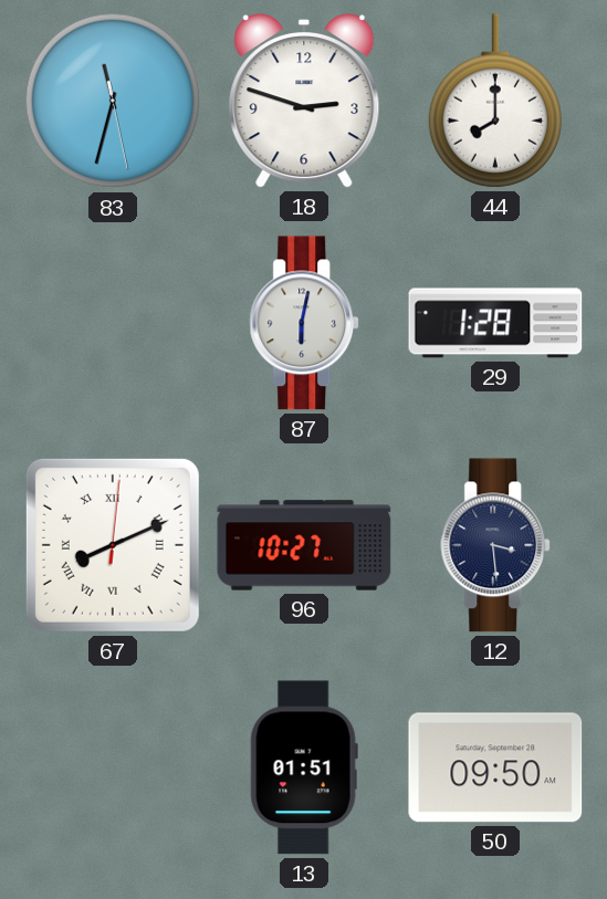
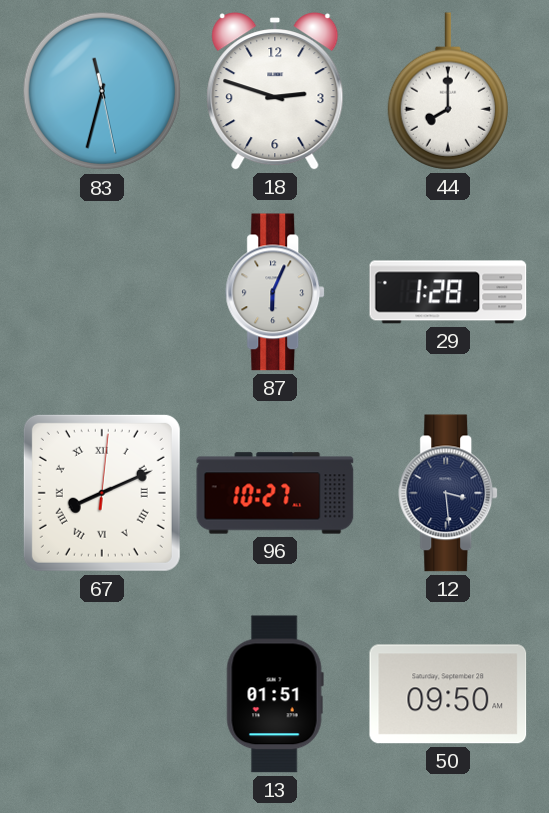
87: 6:02 -> 6:04 (276, 292)
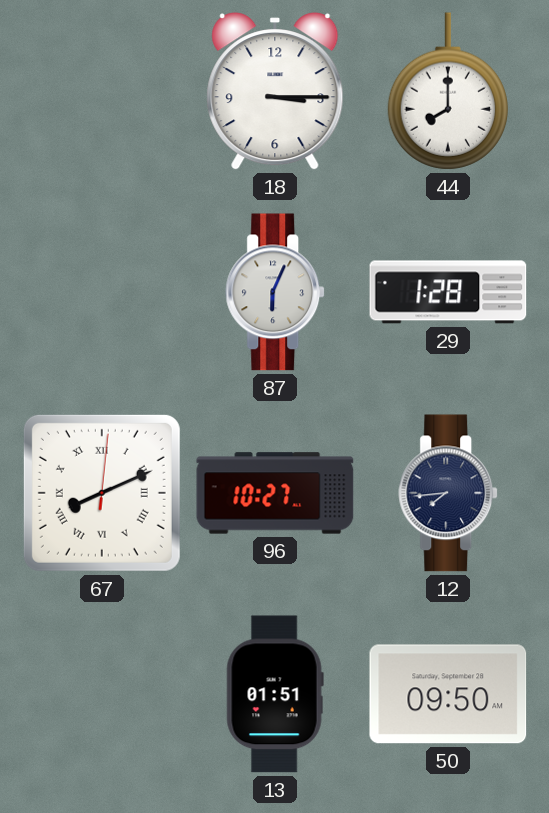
83: 11:32 -> none (102, 91)
18: 2:48 -> 3:15 (275, 91)
12: 3:29 -> 7:44 (449, 493)
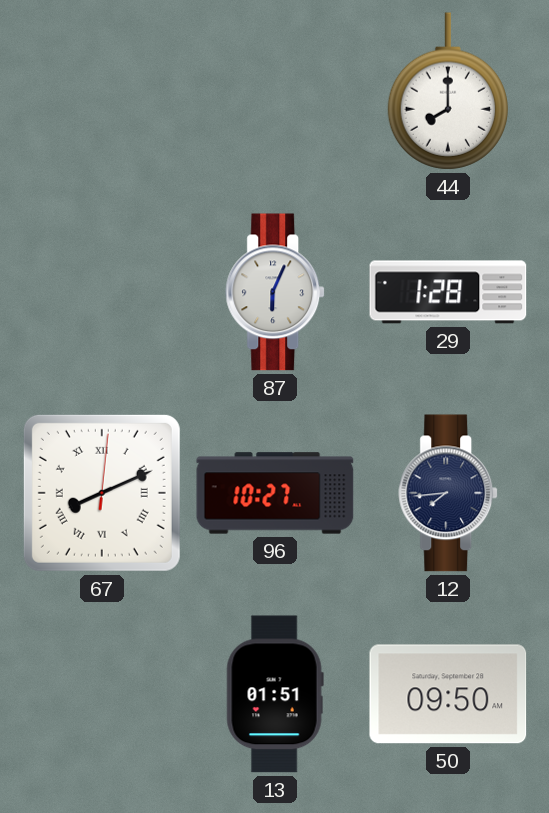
18: 3:15 -> none (275, 91)
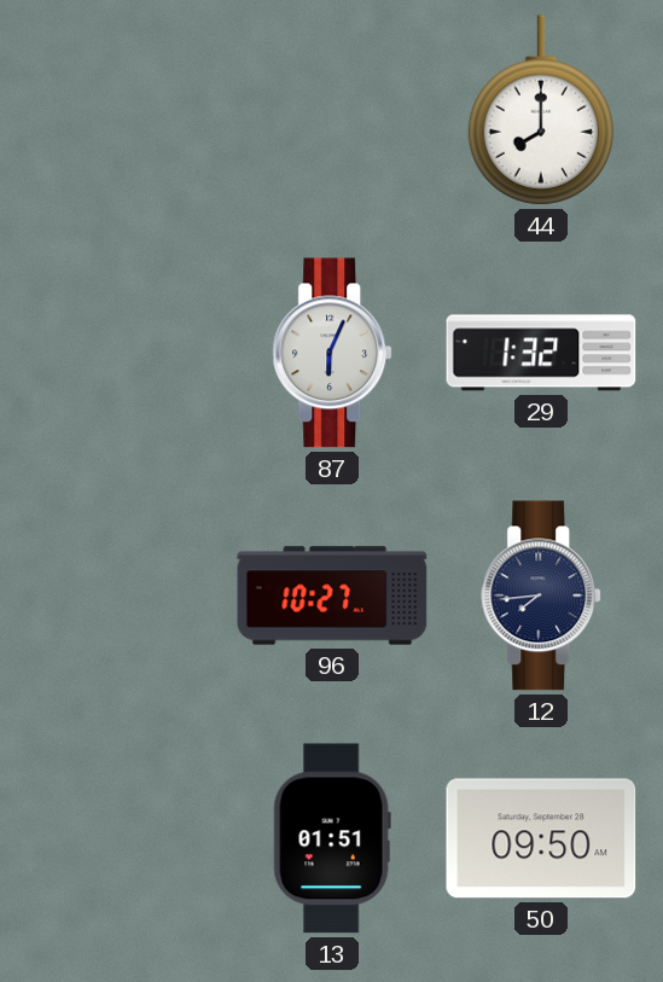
29: 1:28 -> 1:32 (541, 353)
67: 8:11 -> none (102, 493)
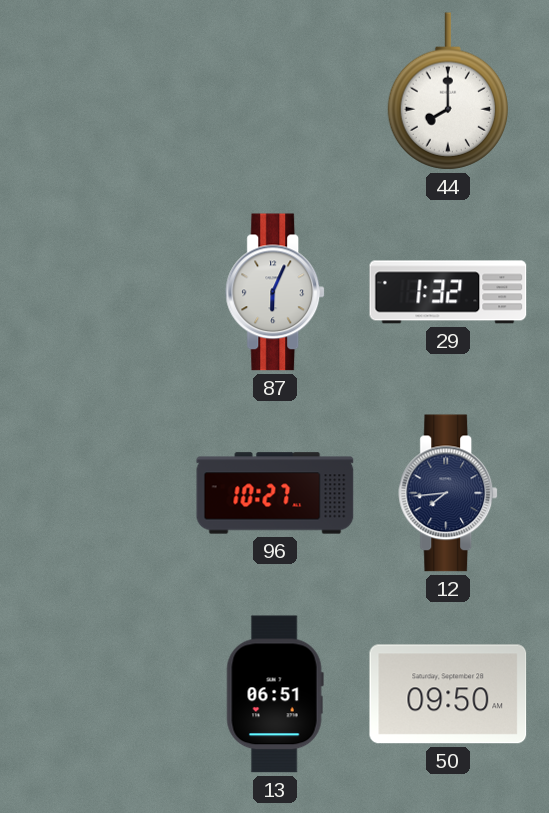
13: 01:51 -> 06:51 (275, 694)
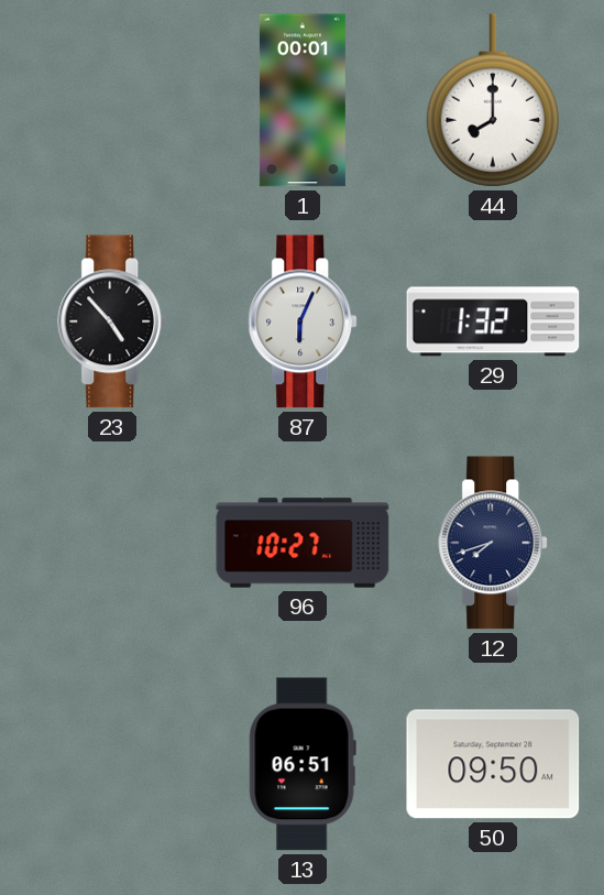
1: none -> 00:01 (303, 100)
23: none -> 4:53 (113, 321)
12: 7:44 -> 7:42 (494, 543)
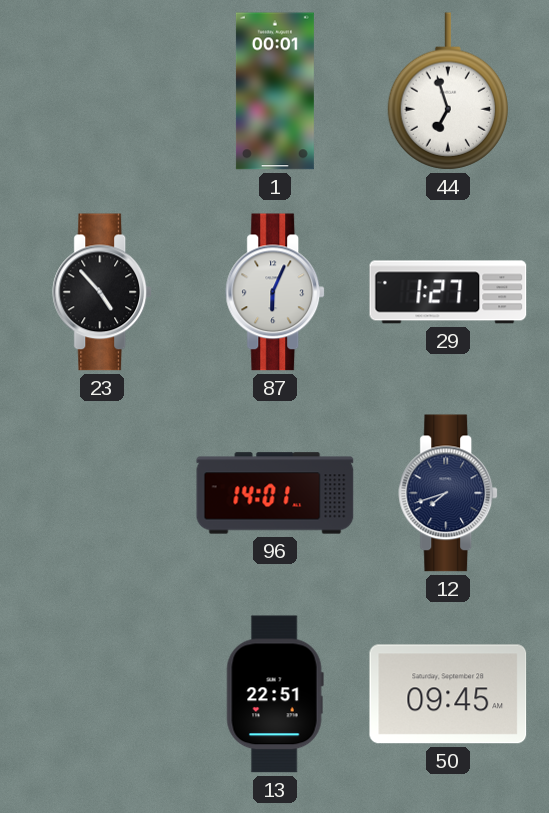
44: 8:00 -> 6:57 (447, 91)
29: 1:32 -> 1:27 (448, 292)
96: 10:27 -> 14:01 (275, 493)
13: 06:51 -> 22:51 (275, 694)
50: 09:50 -> 09:45 (448, 694)
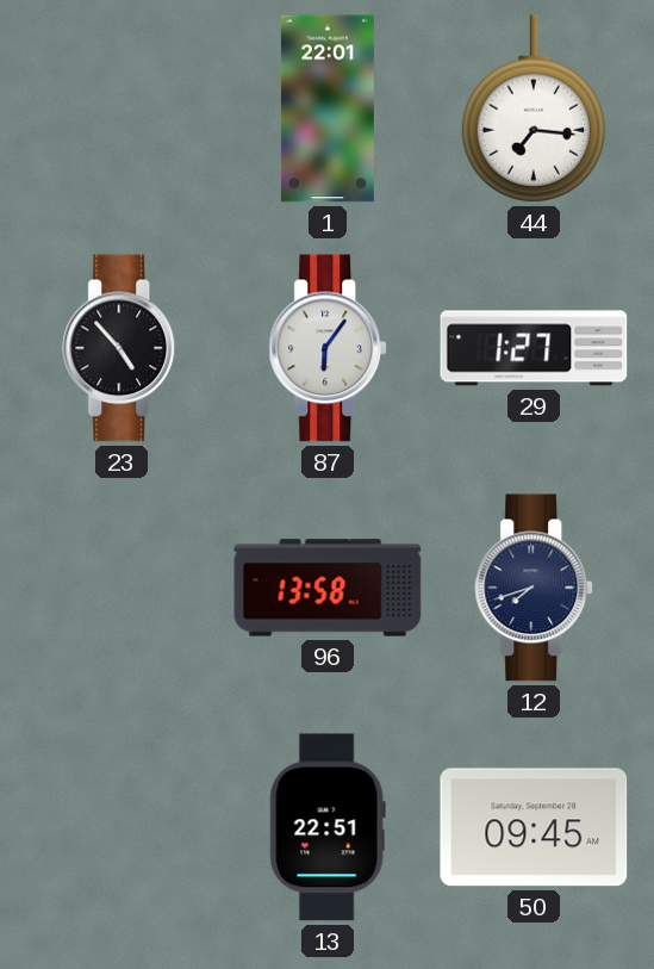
1: 00:01 -> 22:01 (328, 108)
44: 6:57 -> 7:16 (532, 108)
87: 6:04 -> 6:06 (329, 348)
96: 14:01 -> 13:58 (328, 588)
